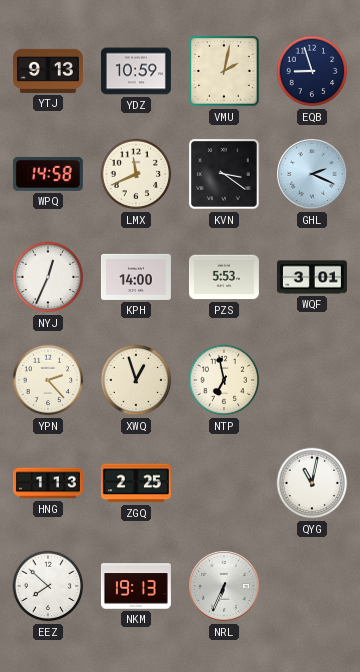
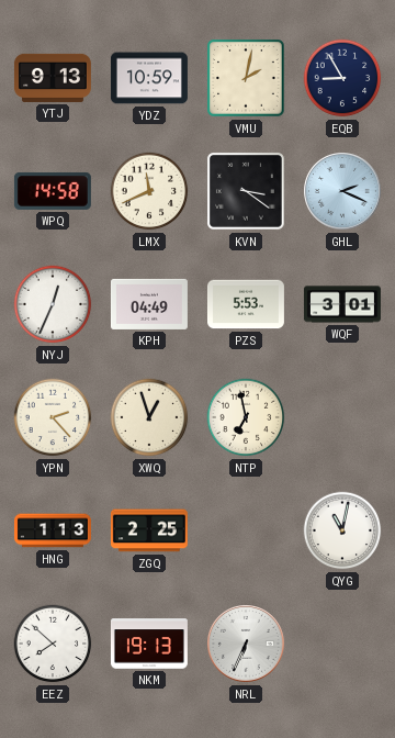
EQB: 8:57 -> 8:55 (342, 78)
KPH: 14:00 -> 04:49 (149, 304)
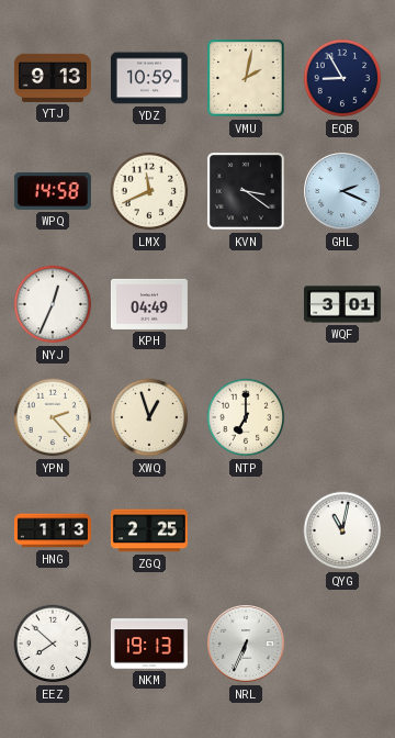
PZS: 5:53 -> none (246, 304)
NTP: 6:58 -> 7:00 (246, 417)
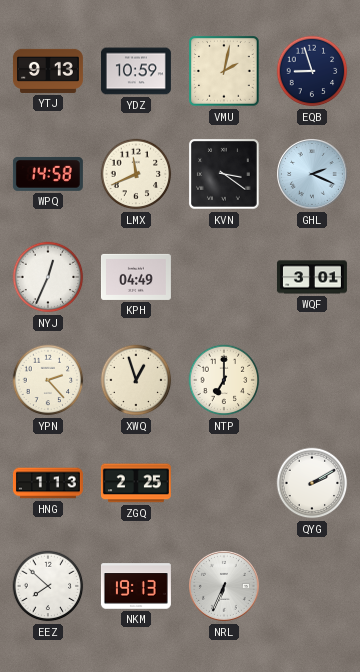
EQB: 8:55 -> 8:57 (312, 71)
QYG: 11:02 -> 2:10 (312, 483)
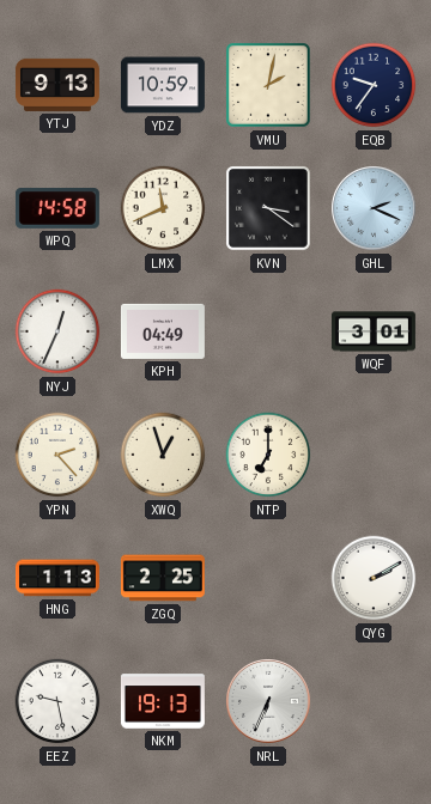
EQB: 8:57 -> 9:36 (374, 85)
EEZ: 7:52 -> 9:28 (57, 701)
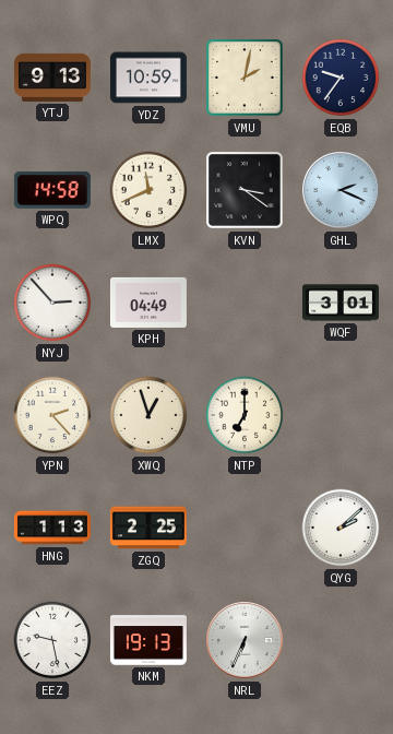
NYJ: 12:34 -> 2:53 (52, 303)
QYG: 2:10 -> 2:08 (341, 528)
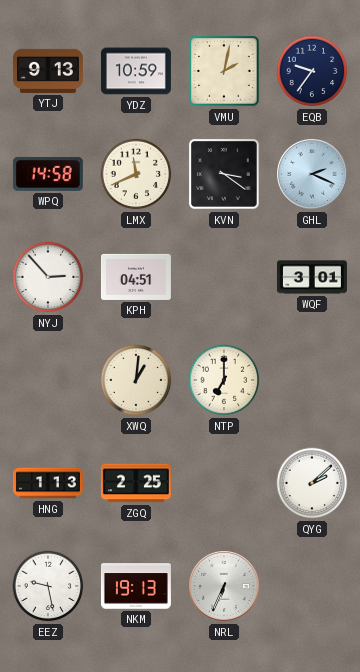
KPH: 04:49 -> 04:51 (136, 277)
YPN: 2:23 -> none (52, 415)
XWQ: 12:57 -> 1:01 (136, 380)
